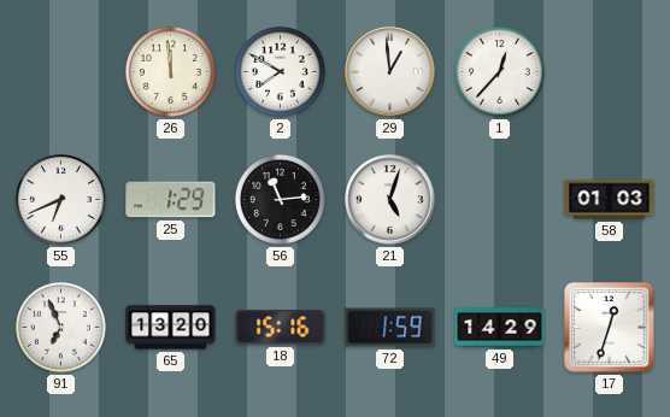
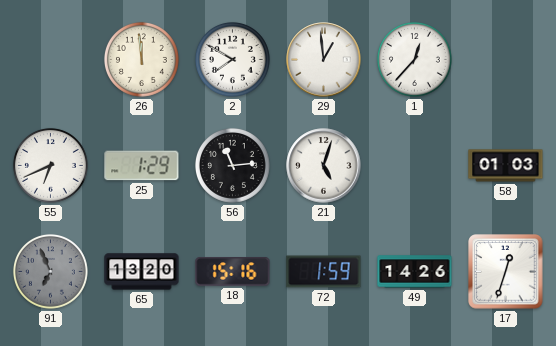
91 dial: white -> grey (50, 271)
49: 14:29 -> 14:26 (415, 272)
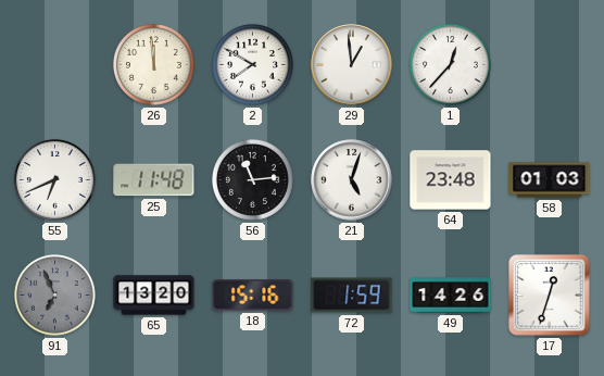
25: 1:29 -> 11:48 (154, 180)
64: none -> 23:48 (451, 180)
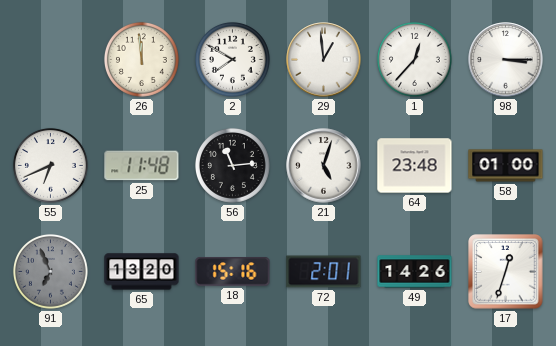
98: none -> 3:15 (506, 60)
58: 01:03 -> 01:00 (506, 166)
72: 1:59 -> 2:01 (324, 272)
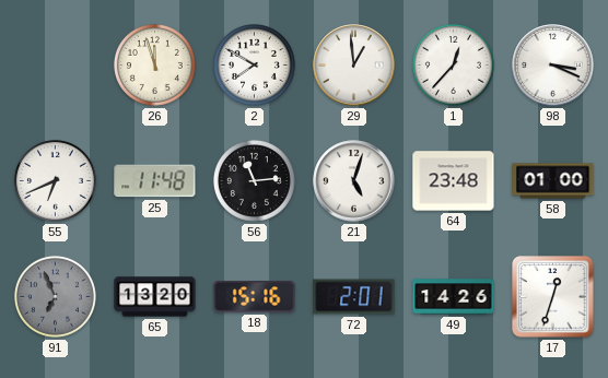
26: 11:59 -> 11:57 (154, 64)
98: 3:15 -> 3:19 (553, 66)
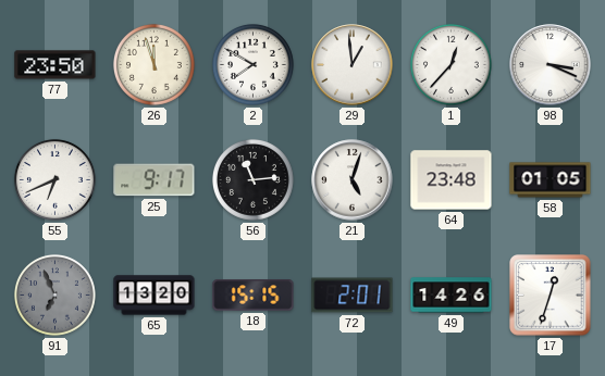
77: none -> 23:50 (55, 65)
25: 11:48 -> 9:17 (155, 180)
58: 01:00 -> 01:05 (551, 180)
18: 15:16 -> 15:15 (254, 296)
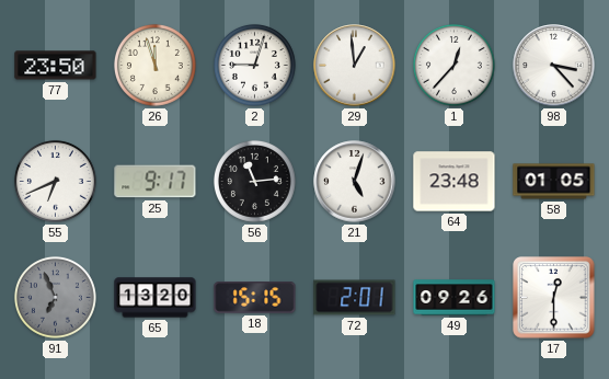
2: 7:50 -> 9:03 (254, 65)
98: 3:19 -> 3:23 (554, 66)
49: 14:26 -> 09:26 (455, 298)
17: 12:33 -> 12:30 (554, 298)
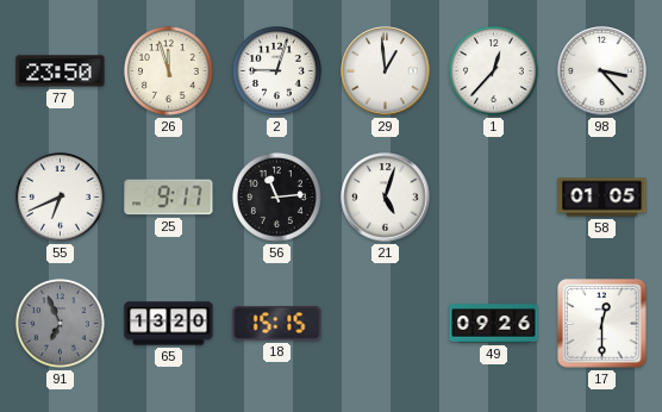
64: 23:48 -> none (455, 182)
72: 2:01 -> none (355, 298)
